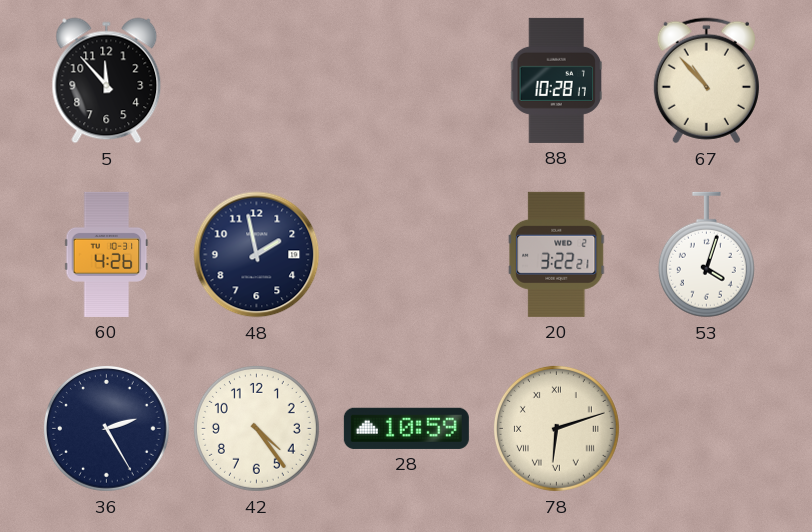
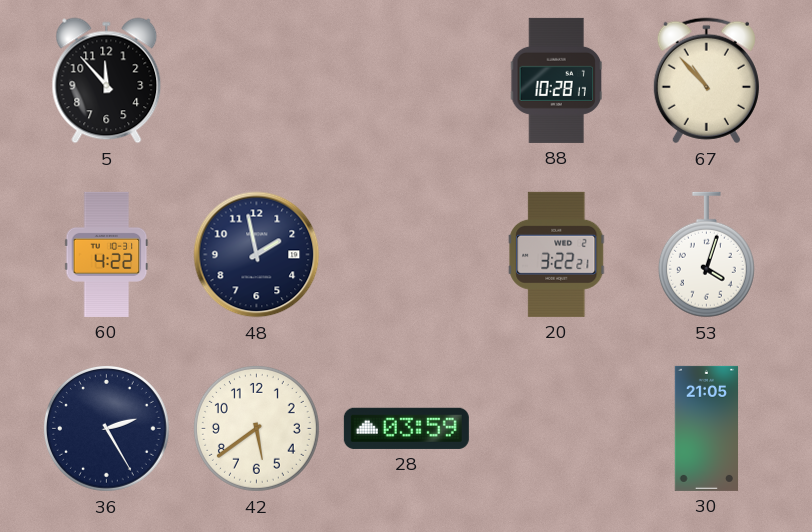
60: 4:26 -> 4:22 (107, 254)
42: 4:24 -> 5:39 (256, 428)
28: 10:59 -> 03:59 (406, 428)
78: 6:12 -> none (556, 428)
30: none -> 21:05 (707, 428)
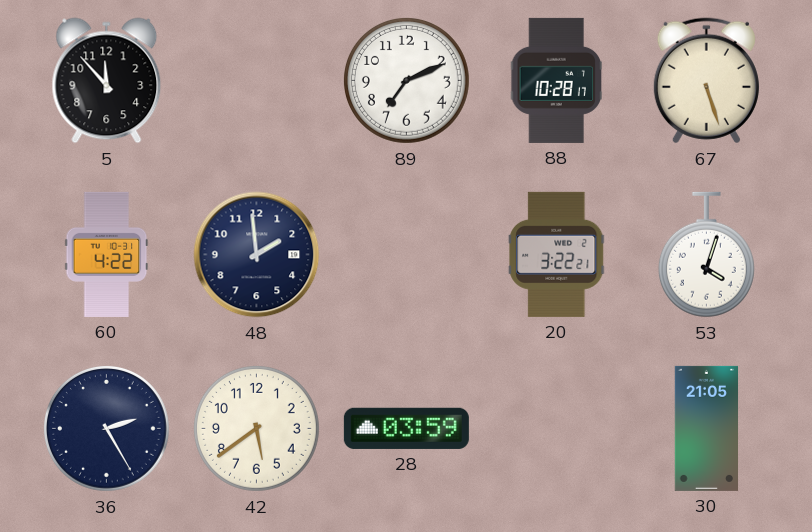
89: none -> 7:11 (406, 80)
67: 10:53 -> 5:27 (706, 81)
48: 1:58 -> 1:59 (257, 255)
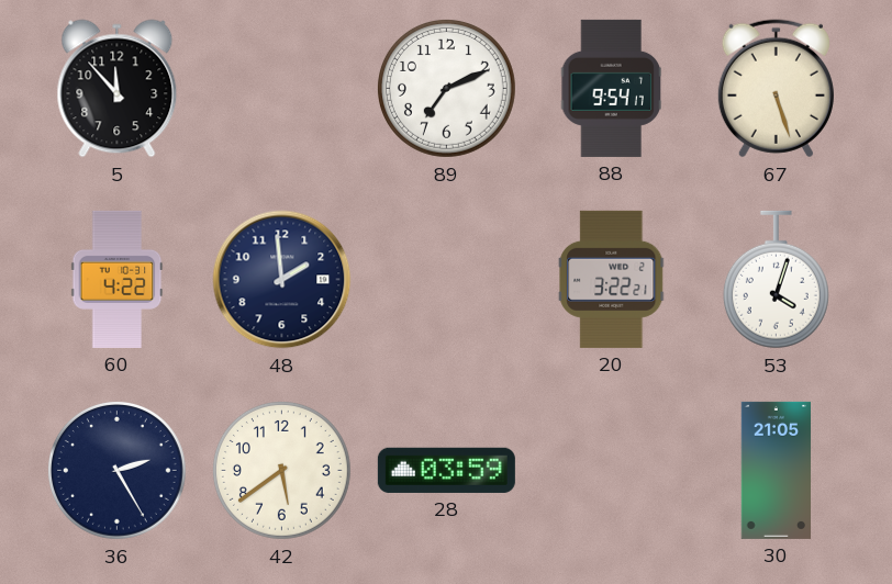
88: 10:28 -> 9:54 (612, 88)
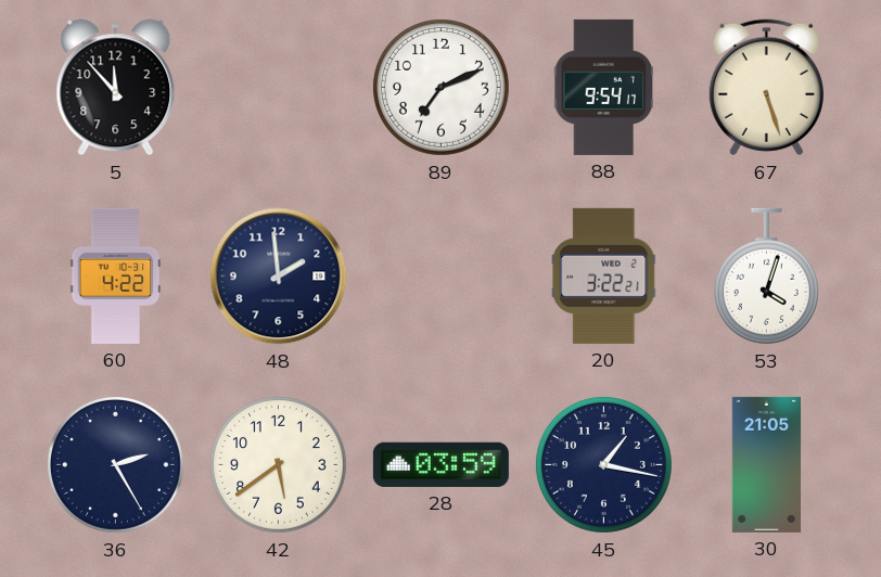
45: none -> 1:17 (603, 464)
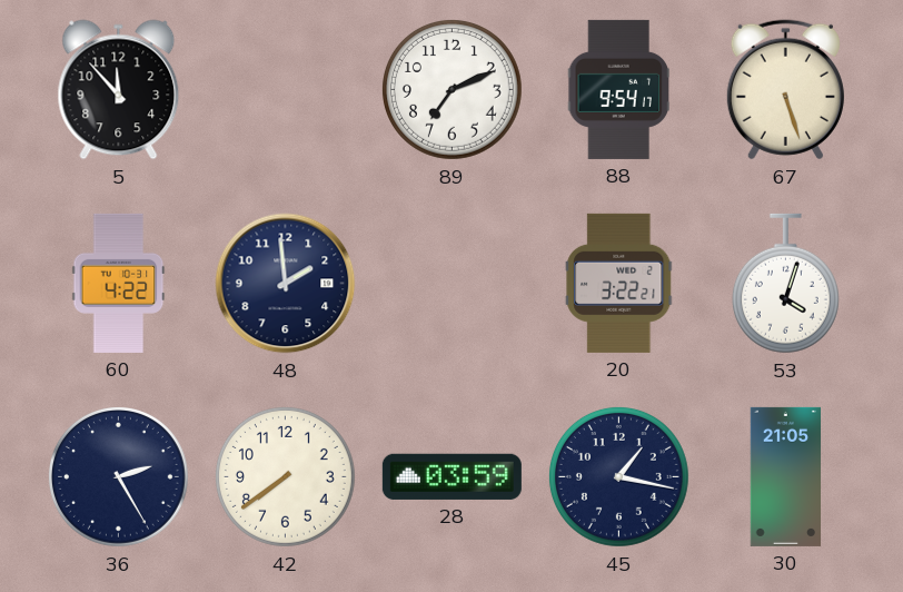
42: 5:39 -> 7:39 (285, 476)
